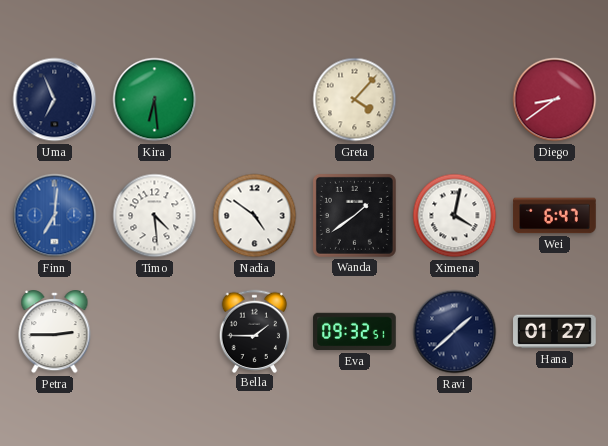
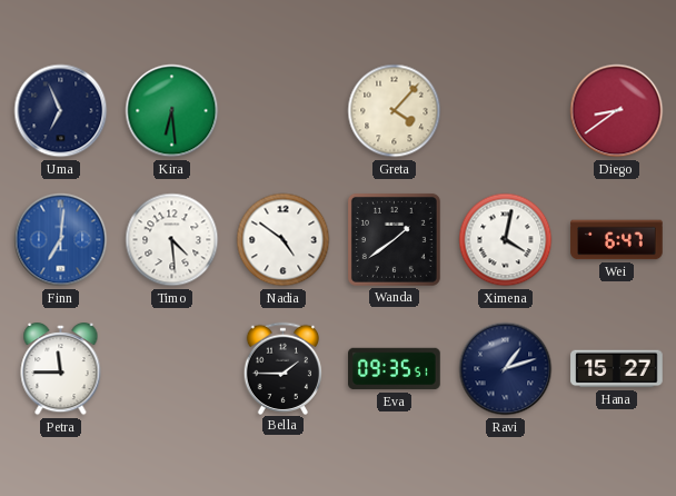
Petra: 2:45 -> 11:45 (61, 370)
Eva: 09:32 -> 09:35 (395, 369)
Ravi: 1:38 -> 1:12 (506, 369)
Hana: 01:27 -> 15:27 (617, 369)
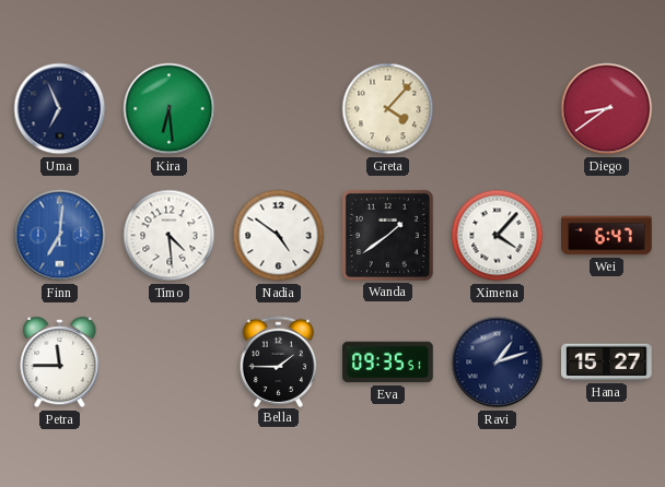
Ximena: 4:02 -> 4:07 (498, 236)
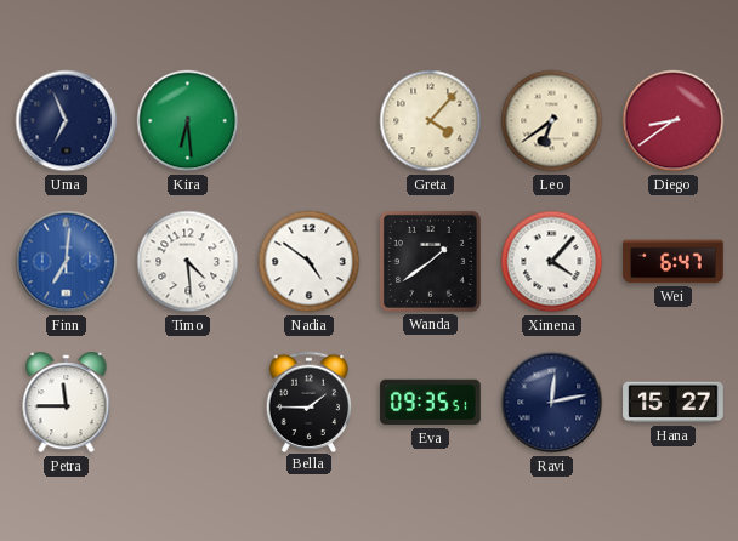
Leo: none -> 6:39 (552, 121)
Ravi: 1:12 -> 12:13 (552, 403)
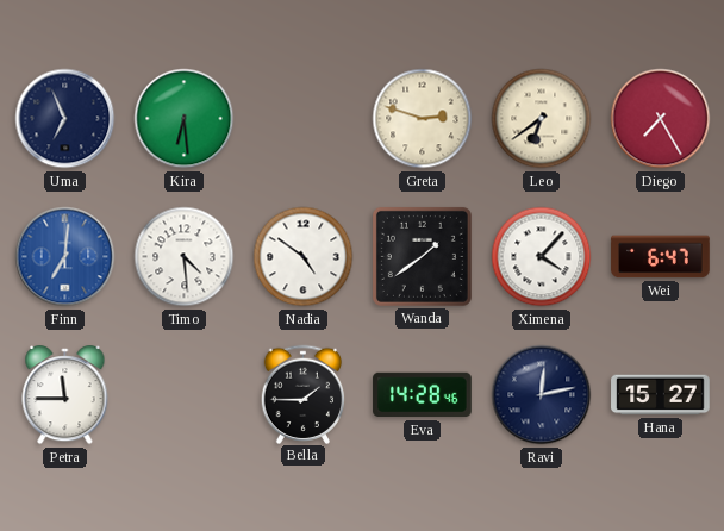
Greta: 4:07 -> 2:48 (423, 119)
Diego: 8:39 -> 7:25 (661, 119)
Eva: 09:35 -> 14:28 (423, 395)
